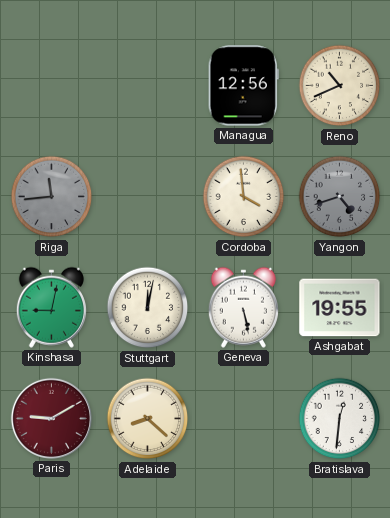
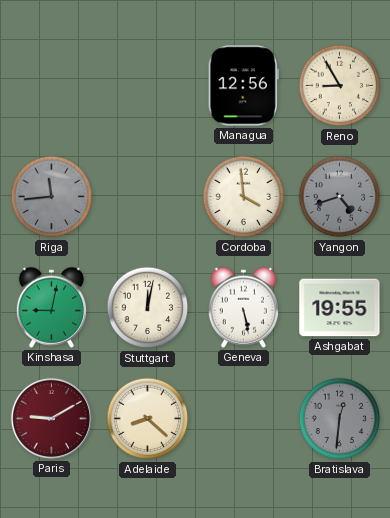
Reno: 10:41 -> 8:55 (340, 86)
Bratislava dial: white -> grey (340, 419)
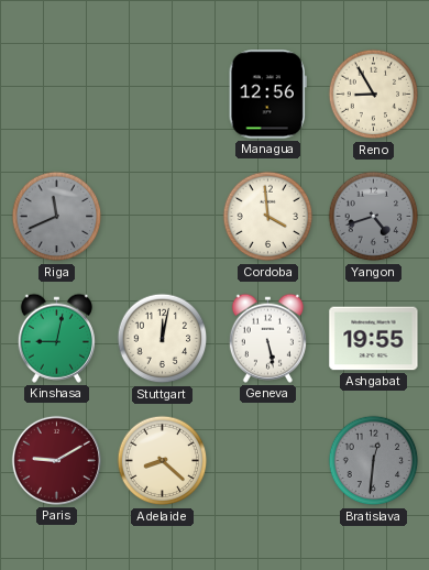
Riga: 11:44 -> 11:41 (57, 217)
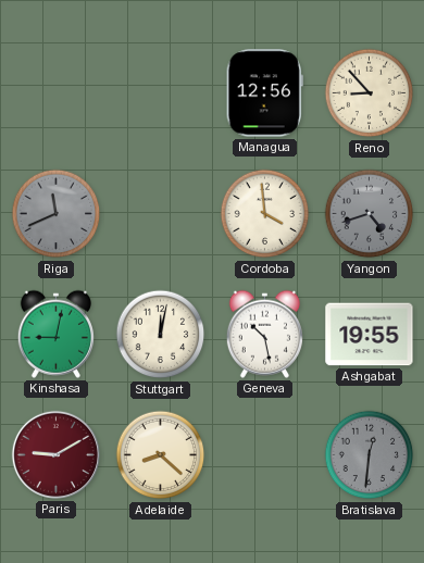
Reno: 8:55 -> 8:53 (370, 93)
Geneva: 5:28 -> 10:28 (264, 334)
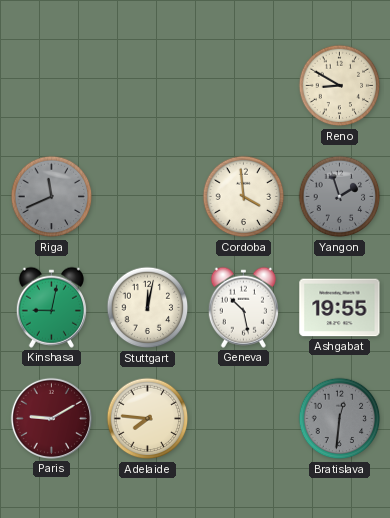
Managua: 12:56 -> none (264, 93)
Reno: 8:53 -> 8:50 (340, 86)
Yangon: 4:42 -> 1:57 (340, 197)
Adelaide: 8:22 -> 7:46 (148, 419)
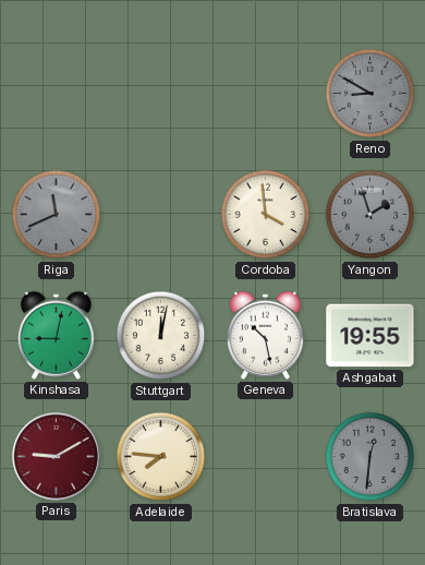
Reno dial: cream -> grey (371, 94)
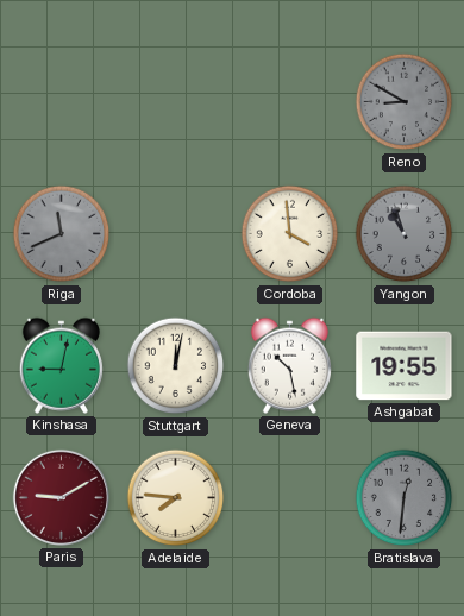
Yangon: 1:57 -> 10:57 (405, 234)
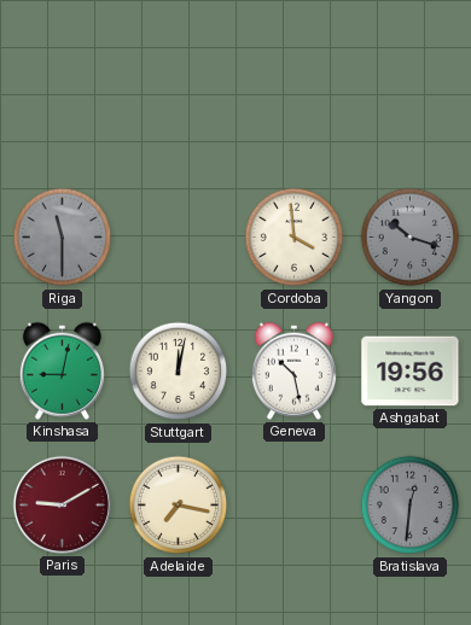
Reno: 8:50 -> none (405, 102)
Riga: 11:41 -> 11:30 (63, 238)
Yangon: 10:57 -> 10:18 (411, 238)
Ashgabat: 19:55 -> 19:56 (411, 372)
Adelaide: 7:46 -> 7:17 (179, 506)
